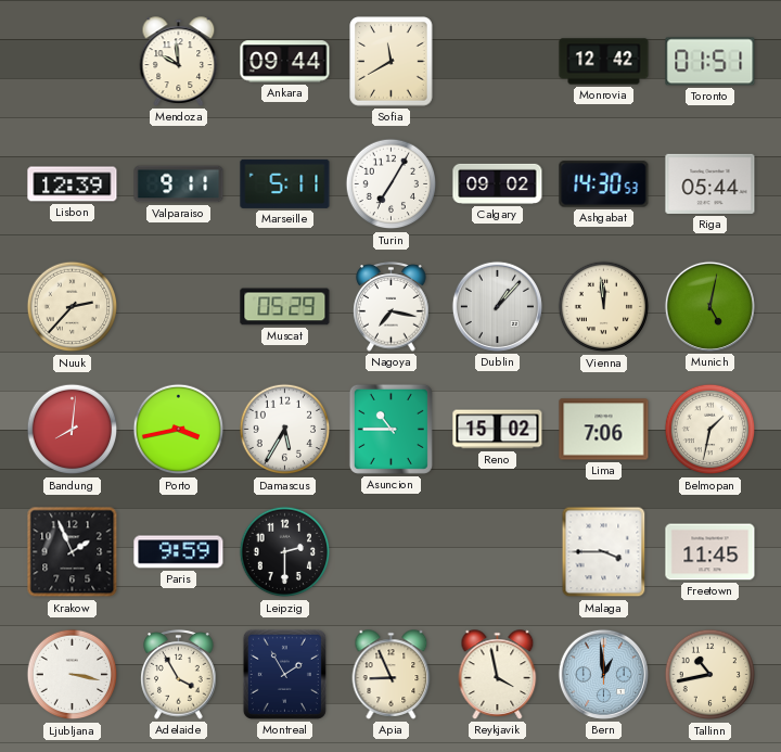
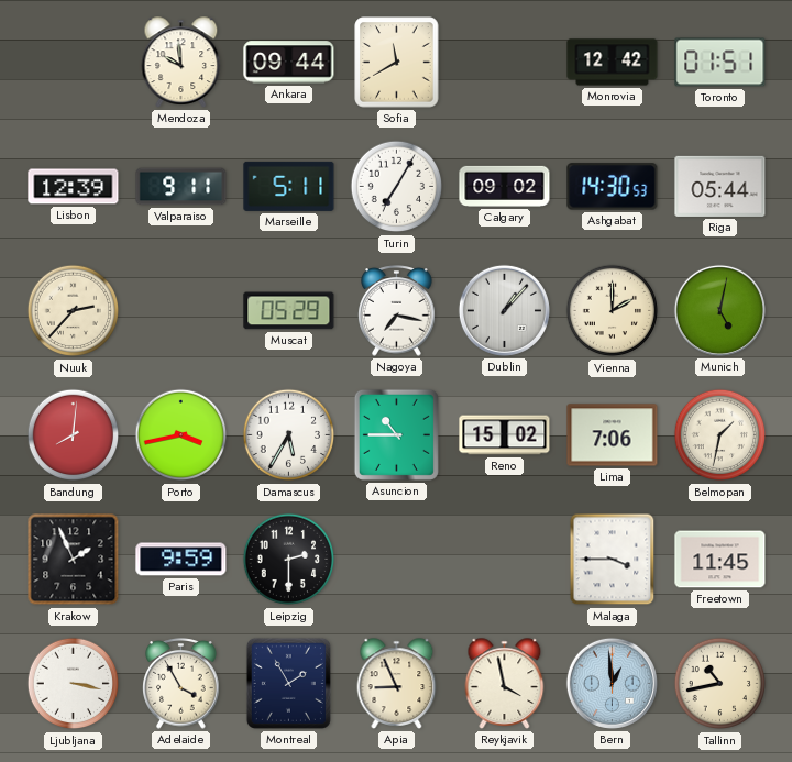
Vienna: 11:59 -> 2:00 (613, 311)
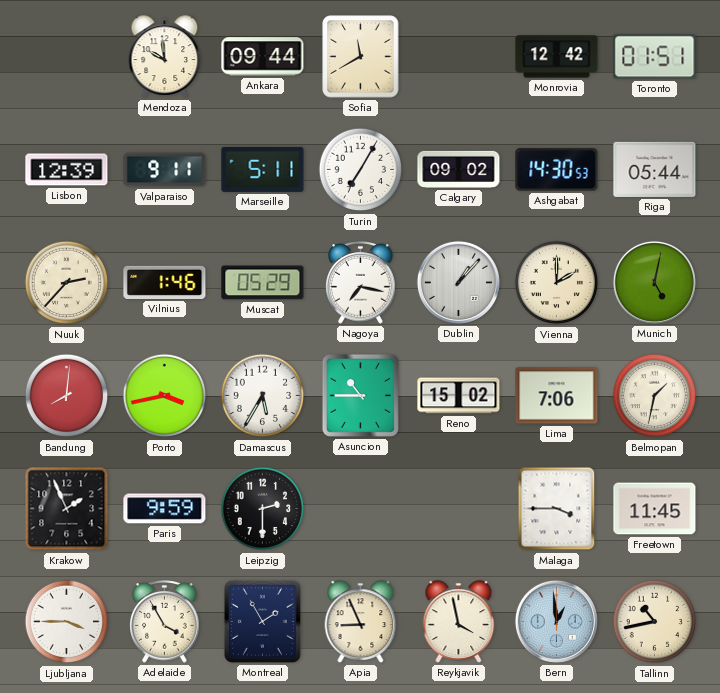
Vilnius: none -> 1:46 (165, 282)
Ljubljana: 3:17 -> 3:45 (67, 622)
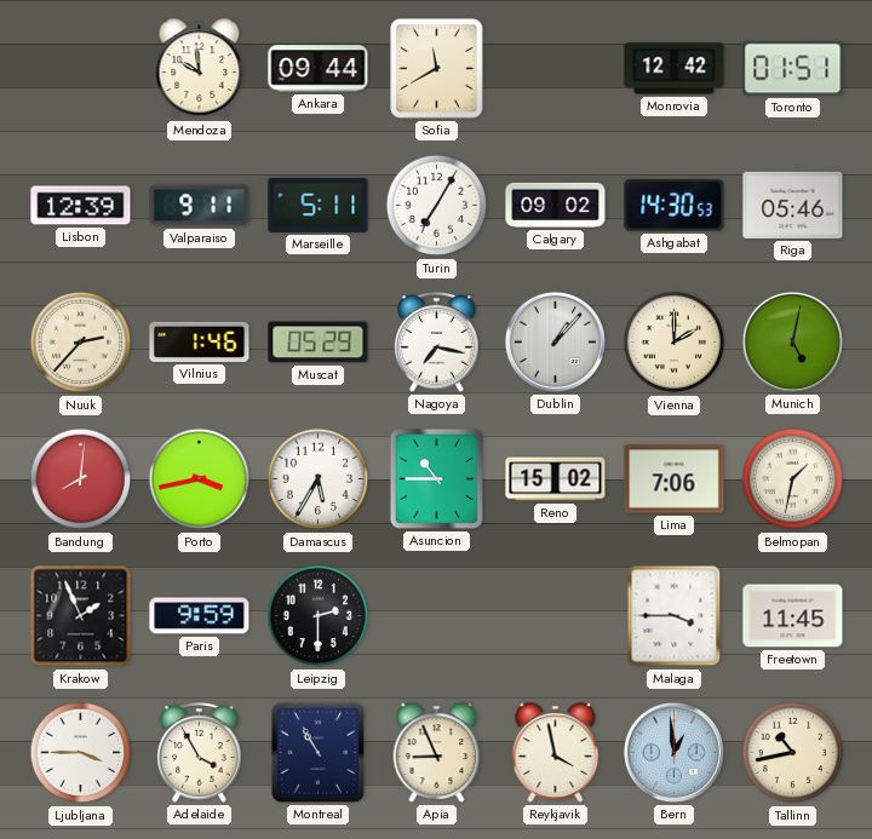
Riga: 05:44 -> 05:46 (793, 205)
Montreal: 1:55 -> 10:55 (317, 752)
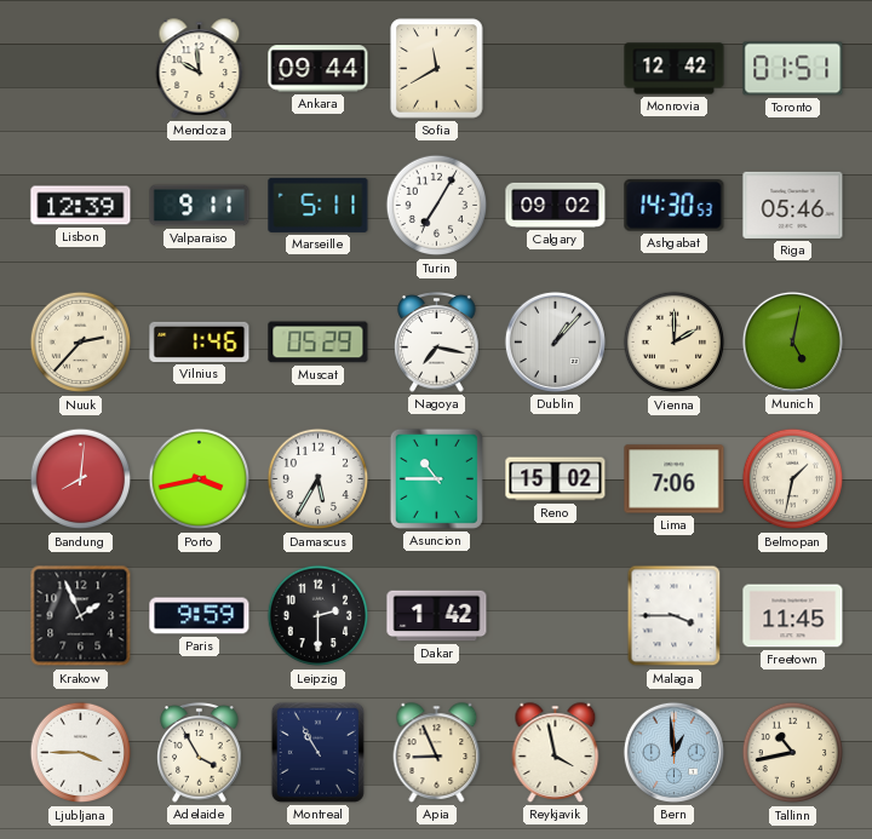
Dakar: none -> 1:42 (437, 616)
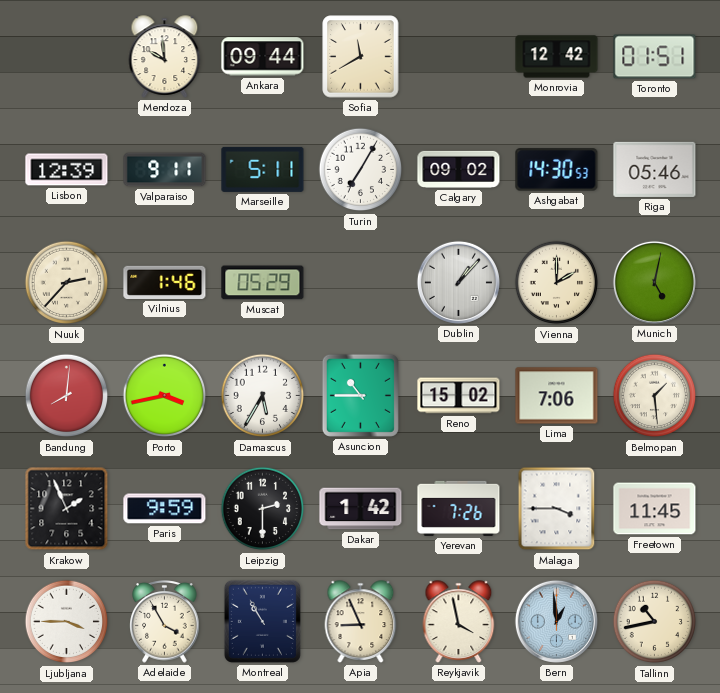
Nagoya: 7:17 -> none (437, 343)
Belmopan: 1:32 -> 1:29 (655, 396)
Yerevan: none -> 7:26 (459, 508)
